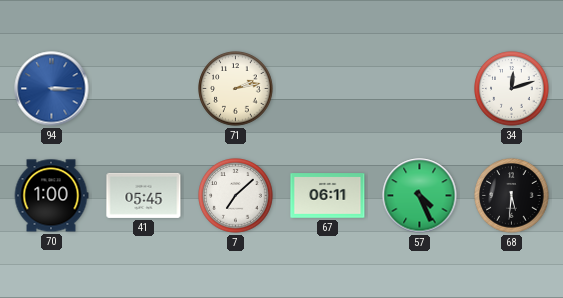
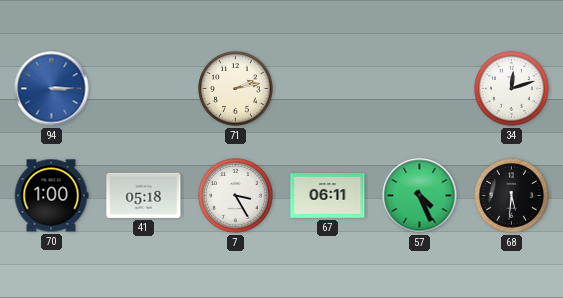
41: 05:45 -> 05:18 (144, 195)
7: 7:08 -> 3:25 (236, 196)
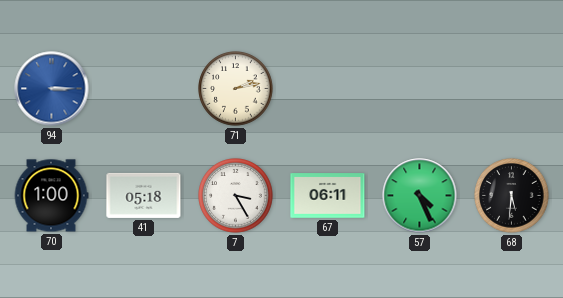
34: 12:12 -> none (512, 89)
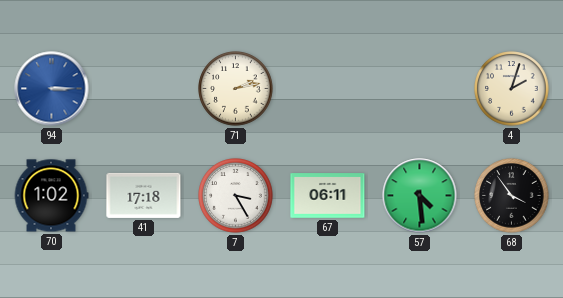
4: none -> 2:03 (512, 89)
70: 1:00 -> 1:02 (51, 196)
41: 05:18 -> 17:18 (144, 195)
57: 4:26 -> 4:29 (420, 196)
68: 5:31 -> 3:54 (512, 196)
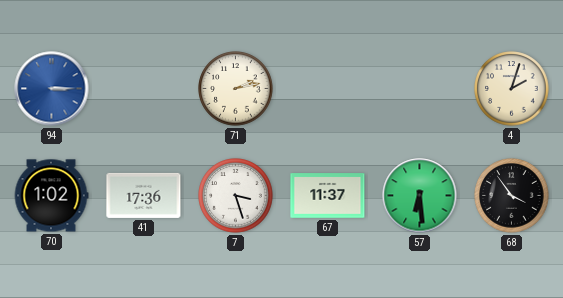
41: 17:18 -> 17:36 (144, 195)
7: 3:25 -> 3:27 (236, 196)
67: 06:11 -> 11:37 (328, 196)
57: 4:29 -> 6:29 (420, 196)
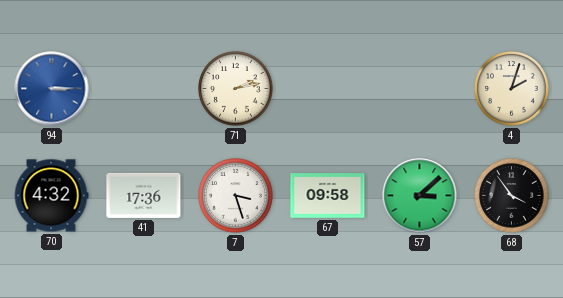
70: 1:02 -> 4:32 (51, 196)
67: 11:37 -> 09:58 (328, 196)
57: 6:29 -> 3:08 (420, 196)
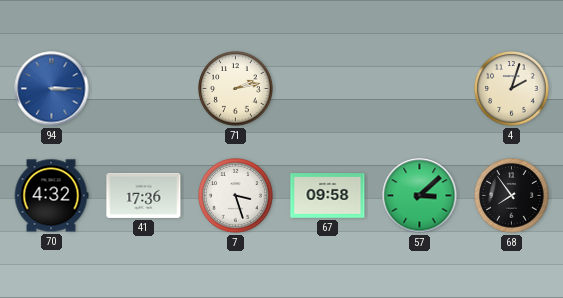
68: 3:54 -> 7:54 (512, 196)
